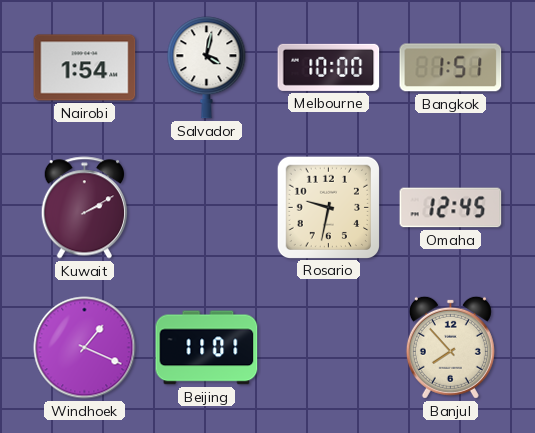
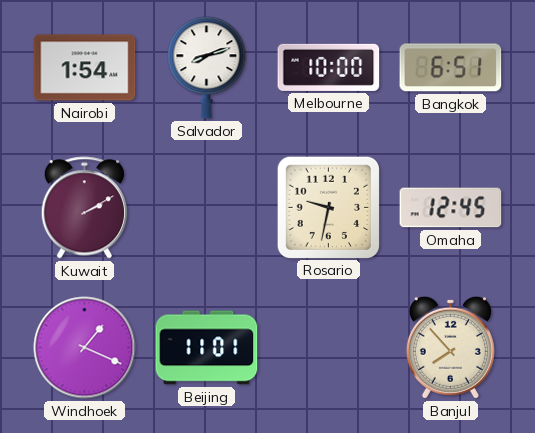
Salvador: 4:02 -> 8:12 (207, 68)
Bangkok: 1:51 -> 6:51 (451, 68)
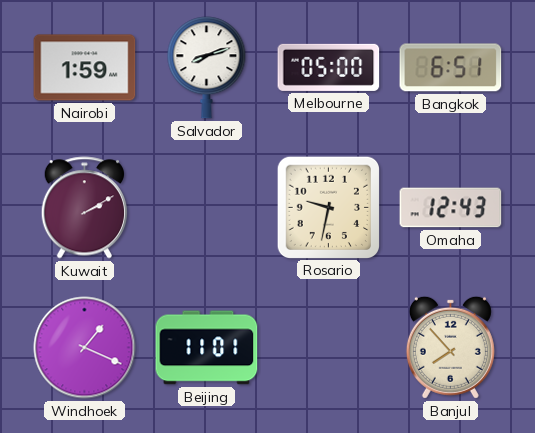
Nairobi: 1:54 -> 1:59 (85, 68)
Melbourne: 10:00 -> 05:00 (329, 67)
Omaha: 12:45 -> 12:43 (451, 208)
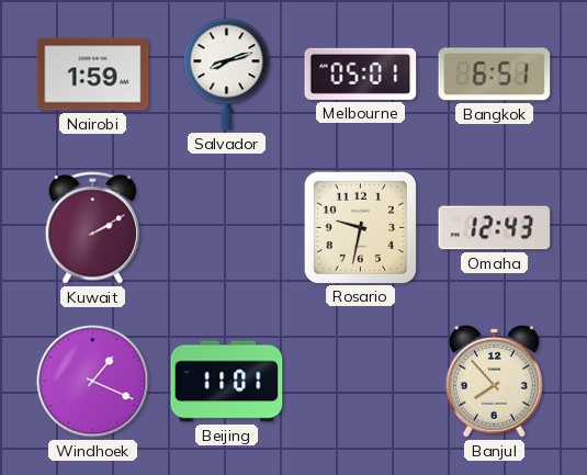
Melbourne: 05:00 -> 05:01 (361, 73)
